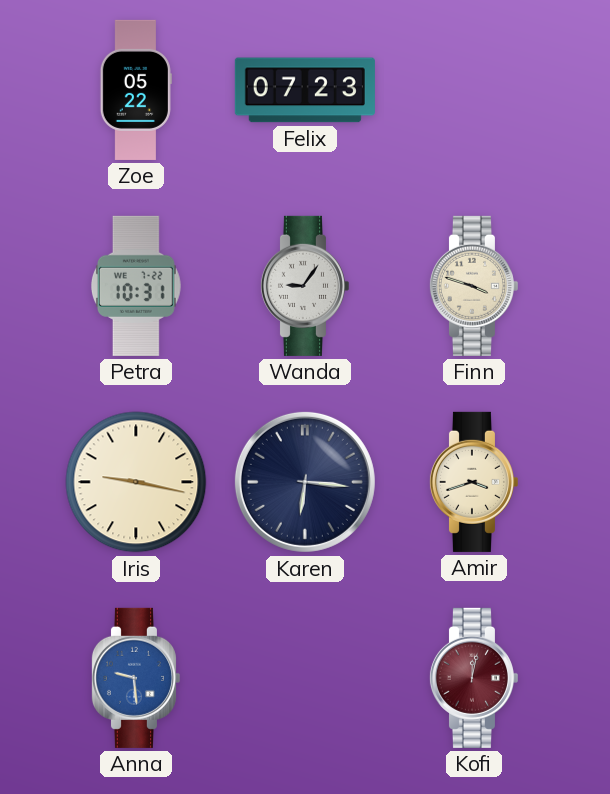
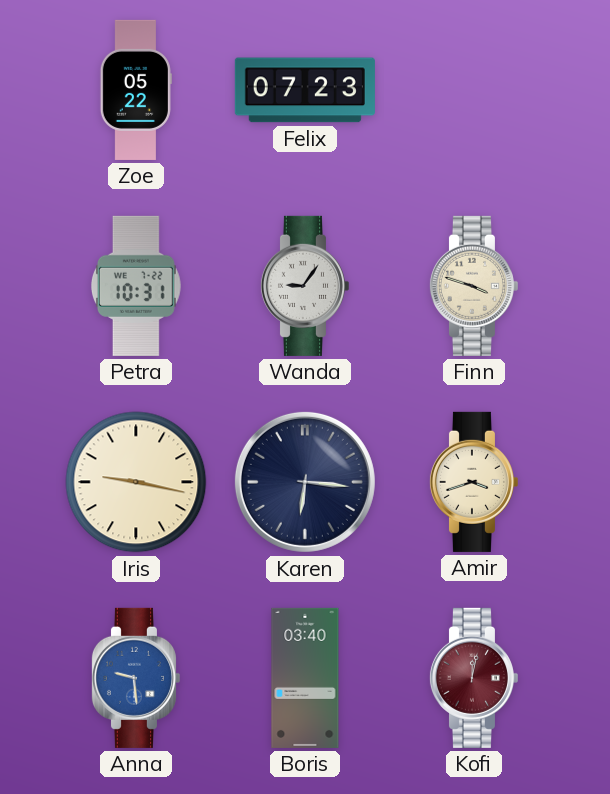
Boris: none -> 03:40 (305, 678)
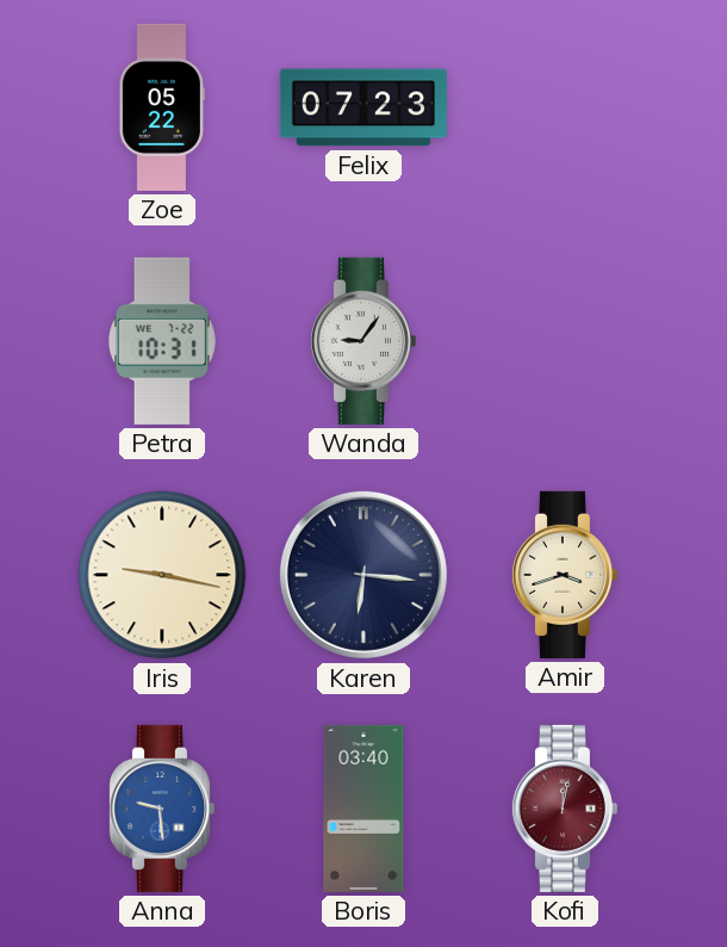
Finn: 3:48 -> none (473, 286)
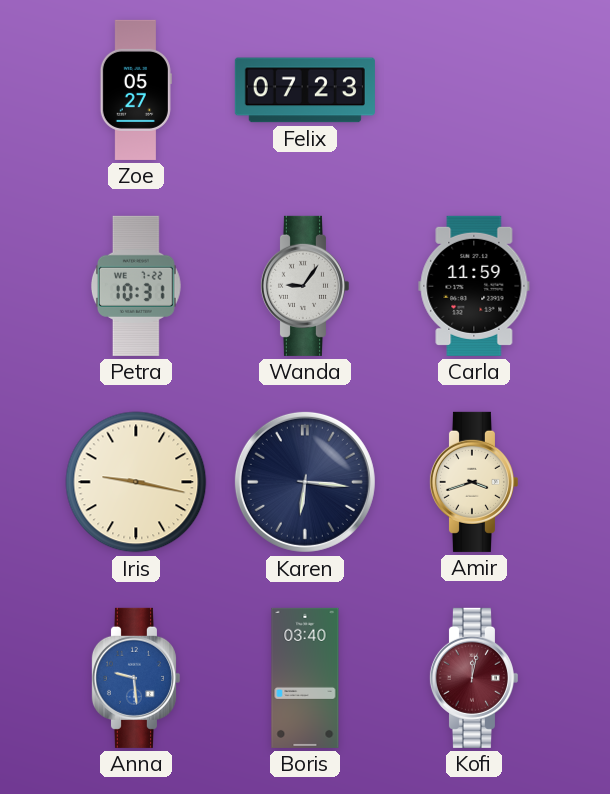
Zoe: 05:22 -> 05:27 (136, 90)
Carla: none -> 11:59 (474, 286)
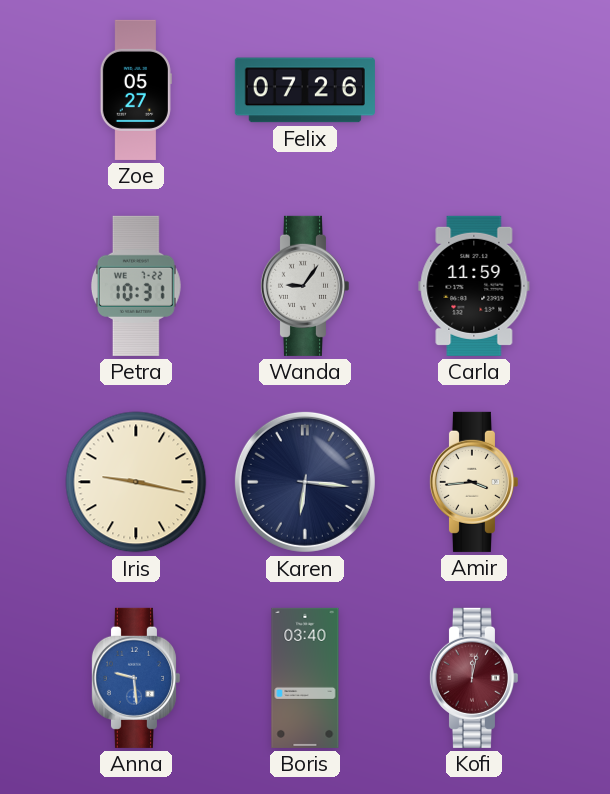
Felix: 07:23 -> 07:26 (305, 90)
Amir: 3:42 -> 3:44 (473, 482)
